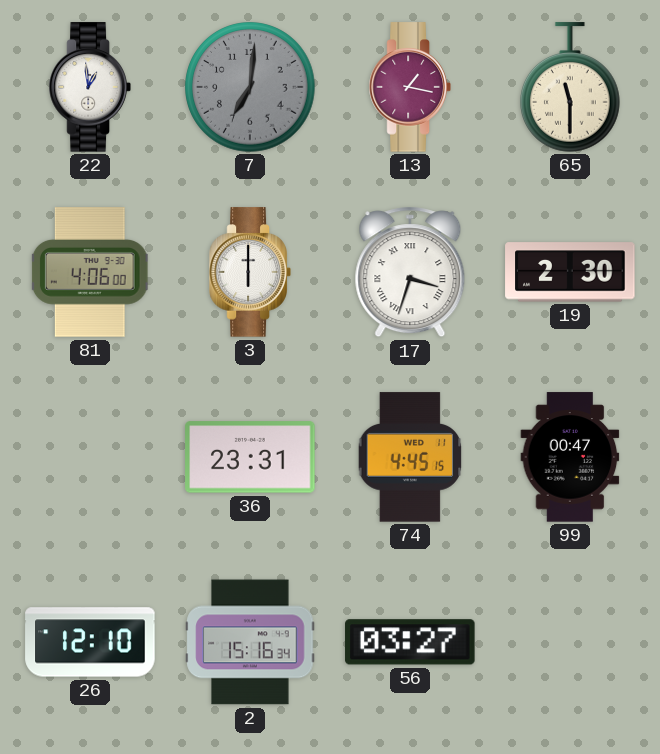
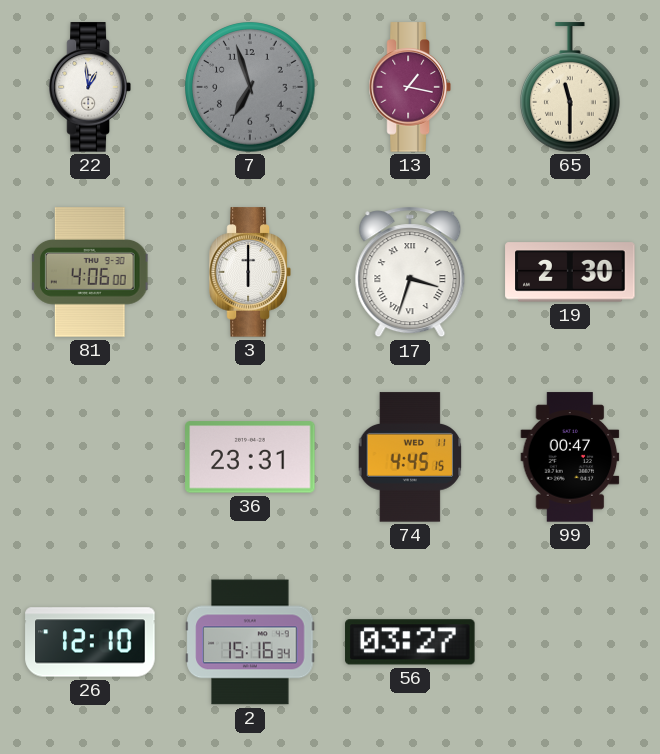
7: 7:01 -> 6:57 (250, 87)
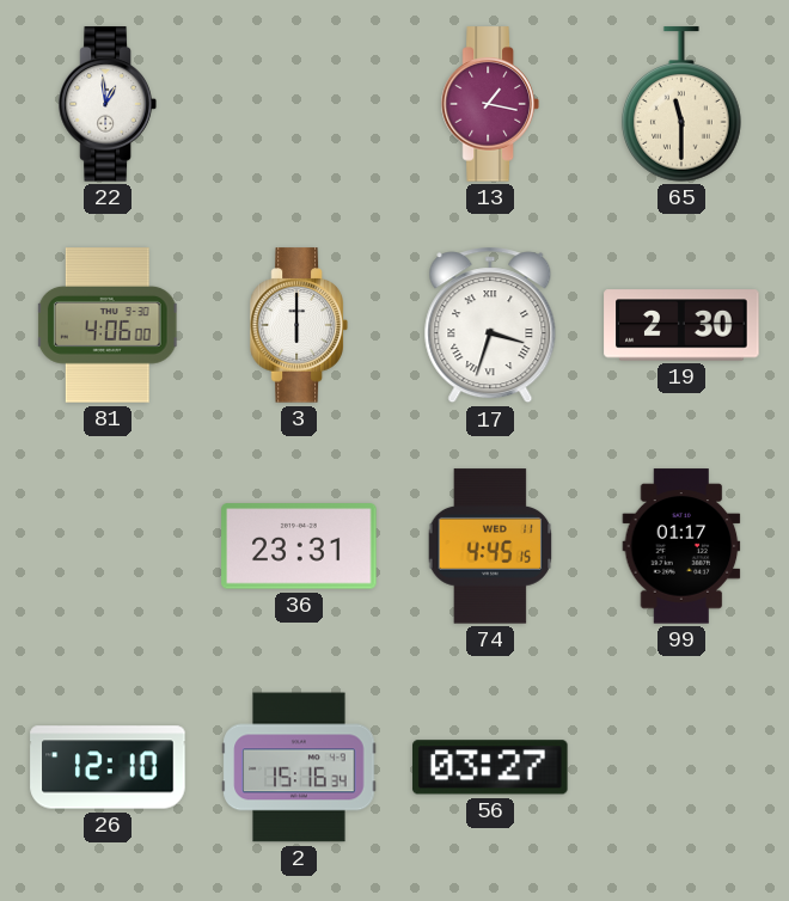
7: 6:57 -> none (250, 87)
99: 00:47 -> 01:17 (681, 546)
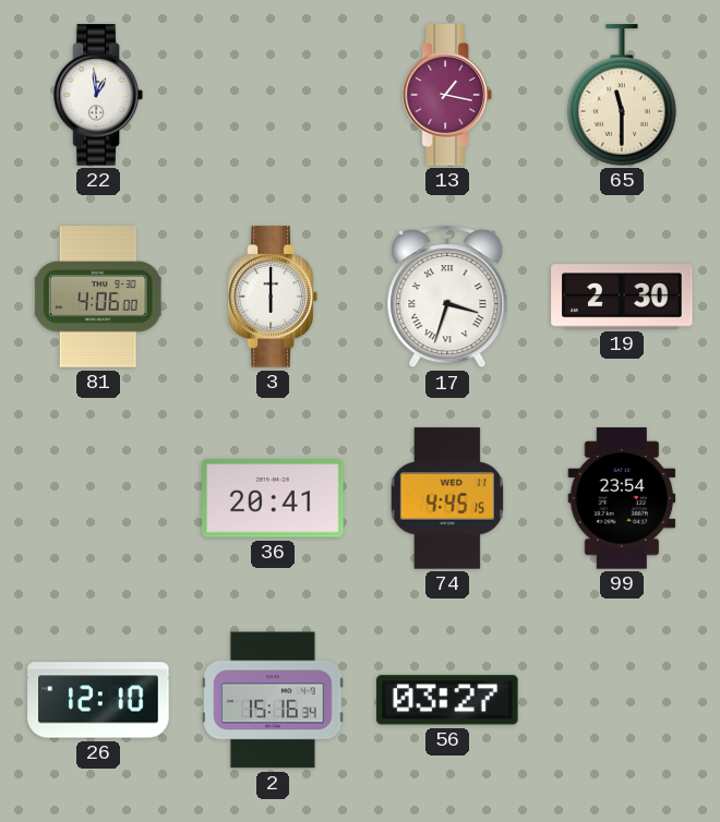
36: 23:31 -> 20:41 (273, 498)
99: 01:17 -> 23:54 (622, 498)
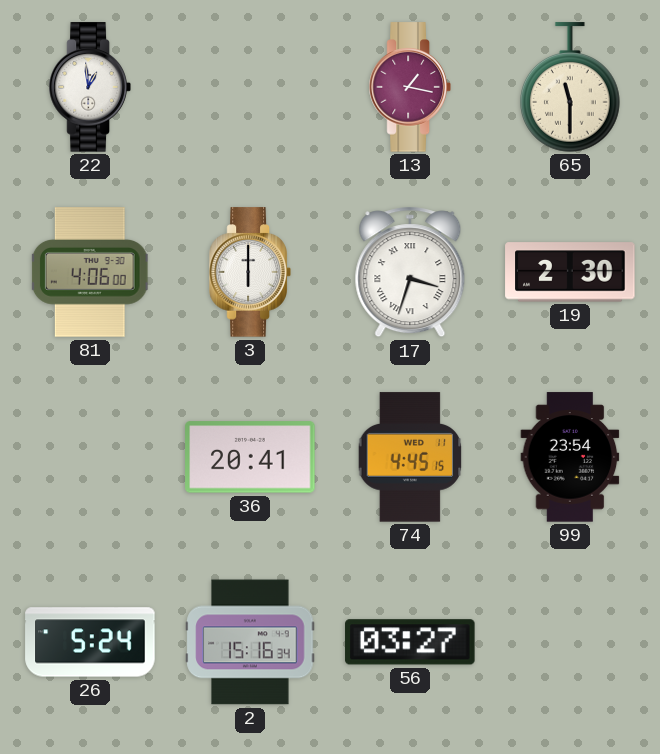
26: 12:10 -> 5:24 (90, 642)
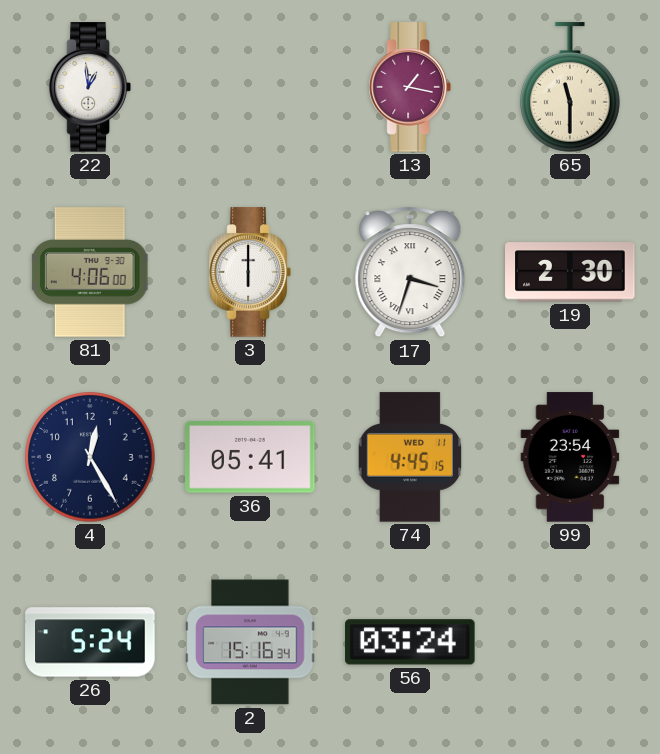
4: none -> 12:25 (90, 457)
36: 20:41 -> 05:41 (250, 457)
56: 03:27 -> 03:24 (410, 642)
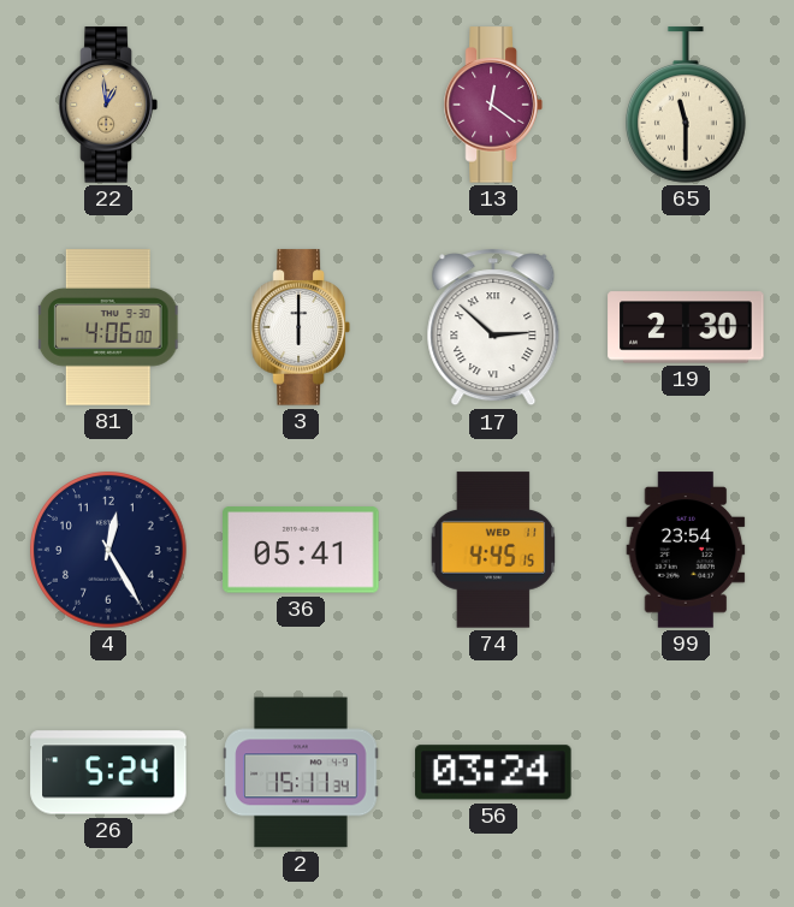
22 dial: white -> champagne (108, 105)
13: 1:17 -> 12:21 (493, 105)
17: 3:33 -> 2:52 (493, 327)
2: 15:16 -> 15:11 (301, 772)
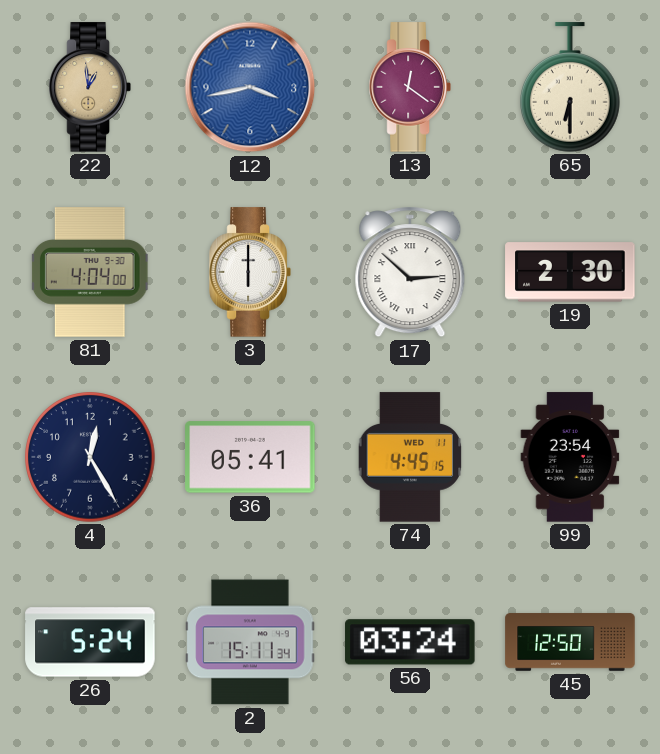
12: none -> 3:43 (250, 87)
65: 11:30 -> 6:30 (571, 87)
81: 4:06 -> 4:04 (90, 272)
45: none -> 12:50 (570, 642)
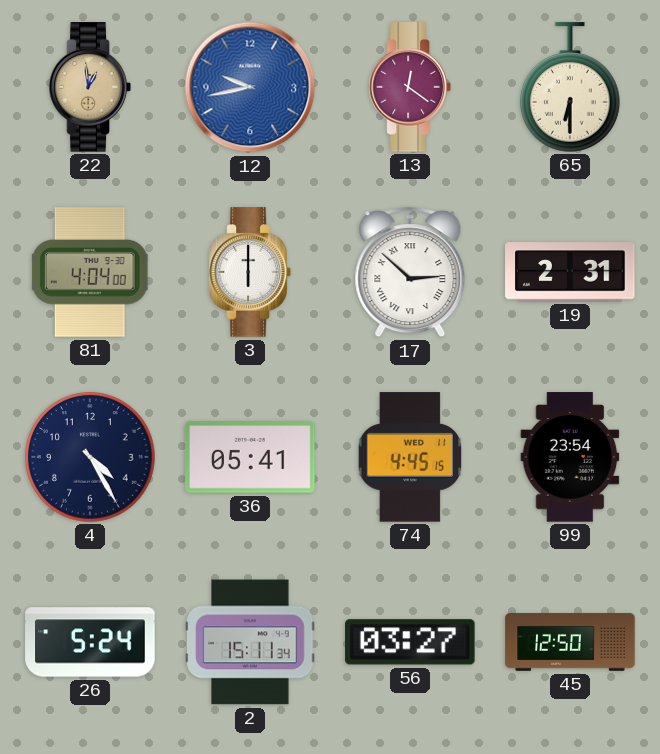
12: 3:43 -> 9:43 (250, 87)
19: 2:30 -> 2:31 (570, 272)
4: 12:25 -> 4:25 (90, 457)
56: 03:24 -> 03:27 (410, 642)
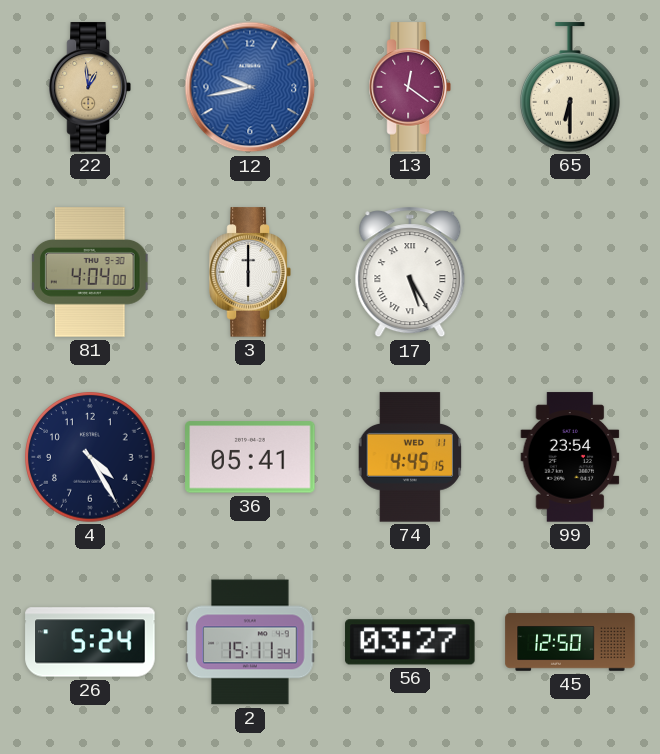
17: 2:52 -> 5:25 (410, 272)
19: 2:31 -> none (570, 272)
